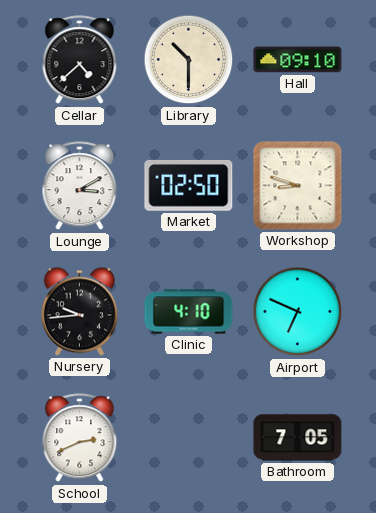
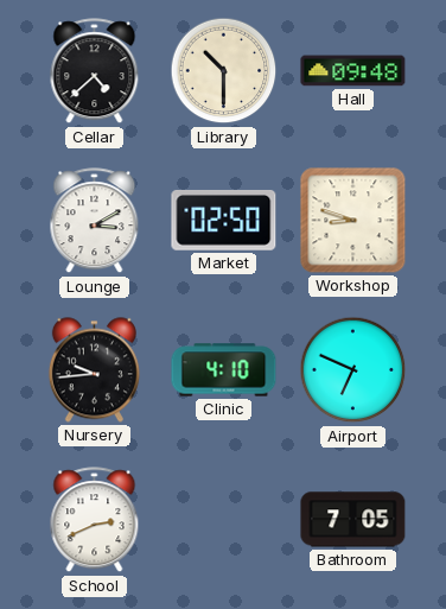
Hall: 09:10 -> 09:48 (353, 71)
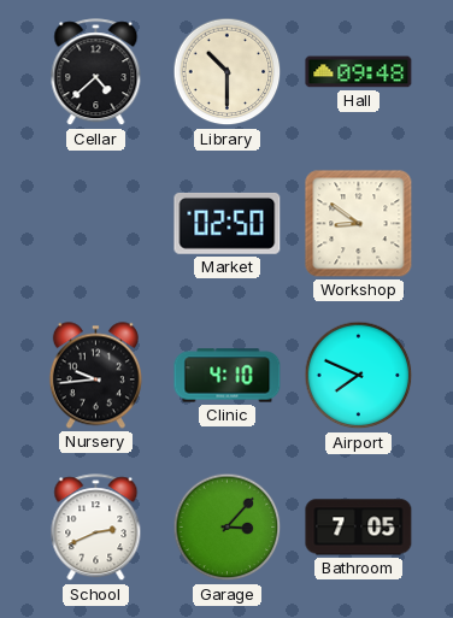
Lounge: 3:10 -> none (95, 221)
Workshop: 8:48 -> 8:51 (359, 224)
Airport: 6:49 -> 7:49 (359, 376)
Garage: none -> 3:07 (228, 528)
